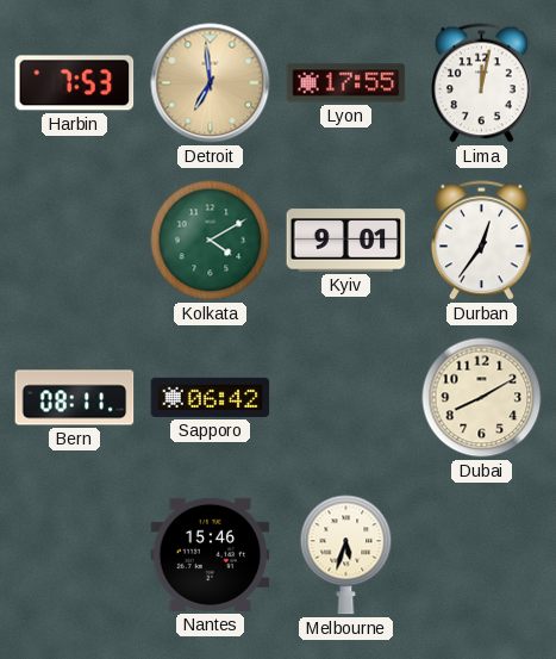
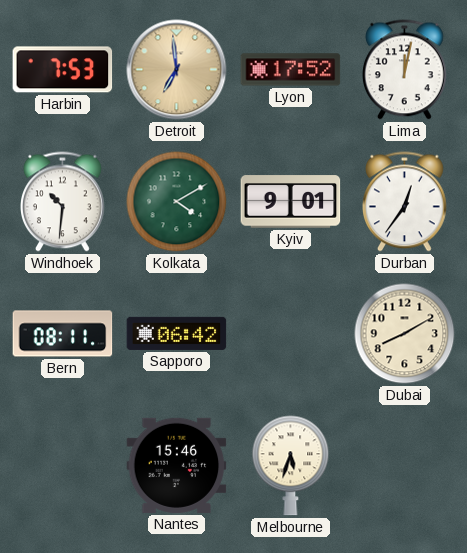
Lyon: 17:55 -> 17:52 (291, 70)
Windhoek: none -> 10:31 (63, 202)
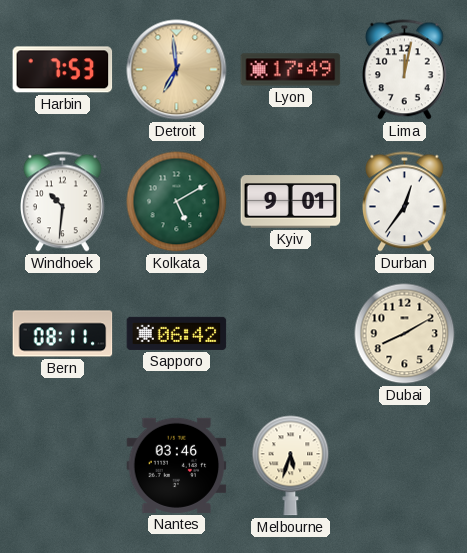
Lyon: 17:52 -> 17:49 (291, 70)
Kolkata: 4:10 -> 5:10 (177, 202)
Nantes: 15:46 -> 03:46 (177, 465)
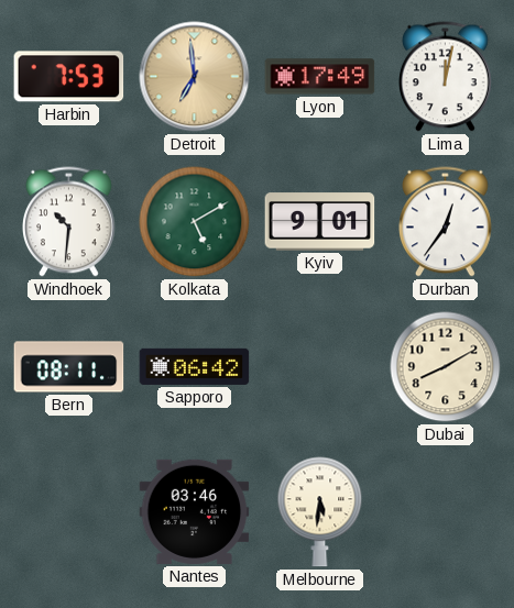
Melbourne: 5:33 -> 5:31 (320, 512)
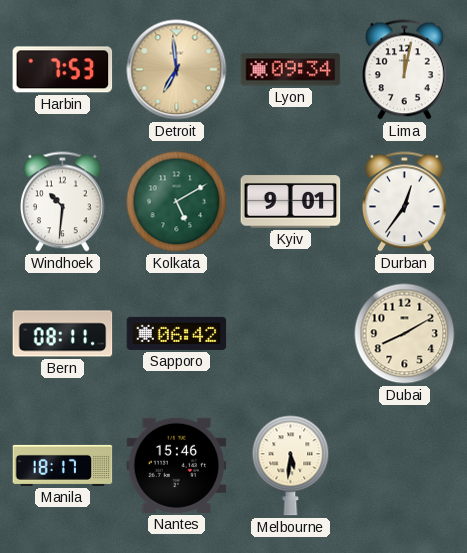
Lyon: 17:49 -> 09:34 (291, 70)
Manila: none -> 18:17 (63, 465)
Nantes: 03:46 -> 15:46 (177, 465)
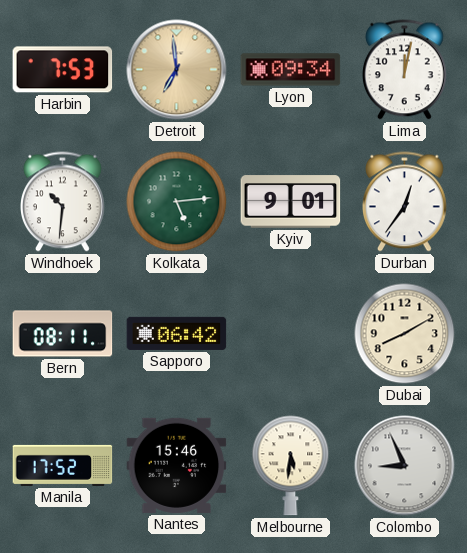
Kolkata: 5:10 -> 5:14 (177, 202)
Manila: 18:17 -> 17:52 (63, 465)
Colombo: none -> 8:56 (405, 466)
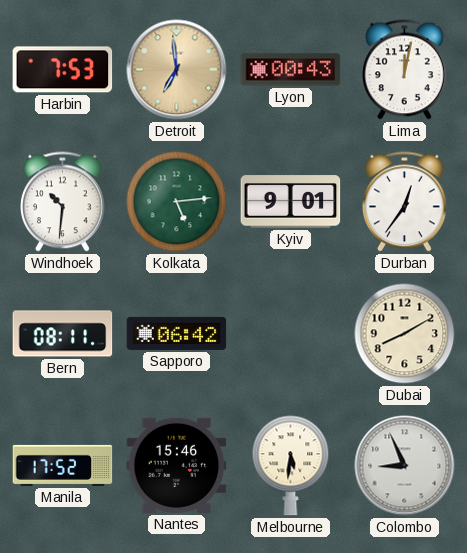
Lyon: 09:34 -> 00:43 (291, 70)
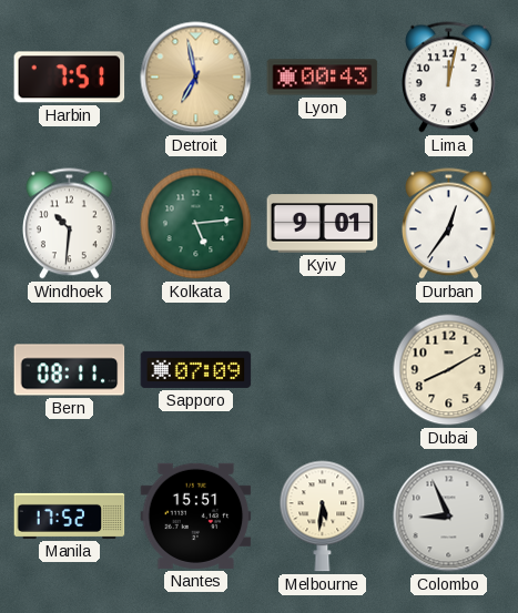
Harbin: 7:53 -> 7:51 (70, 78)
Detroit: 6:59 -> 6:58 (196, 78)
Sapporo: 06:42 -> 07:09 (196, 369)
Nantes: 15:46 -> 15:51 (196, 515)
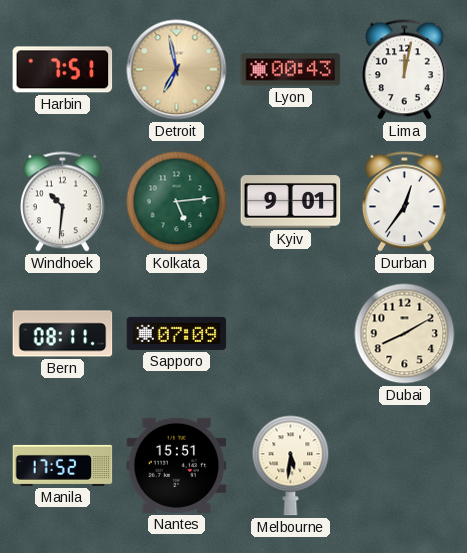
Colombo: 8:56 -> none (449, 517)
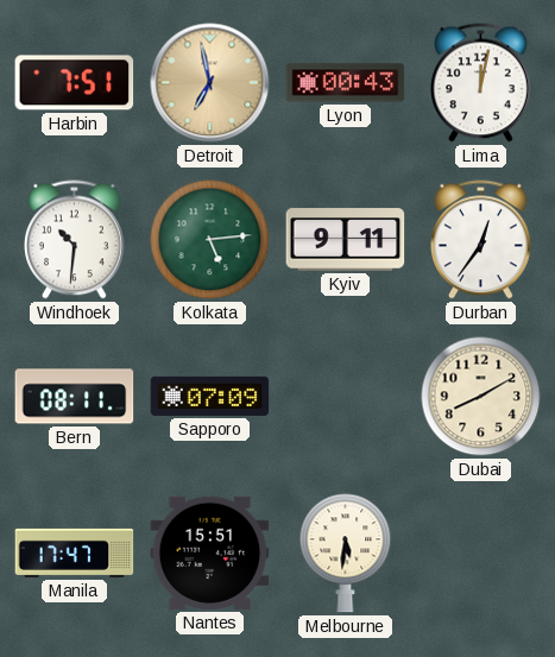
Kyiv: 9:01 -> 9:11 (346, 240)
Manila: 17:52 -> 17:47 (75, 552)
